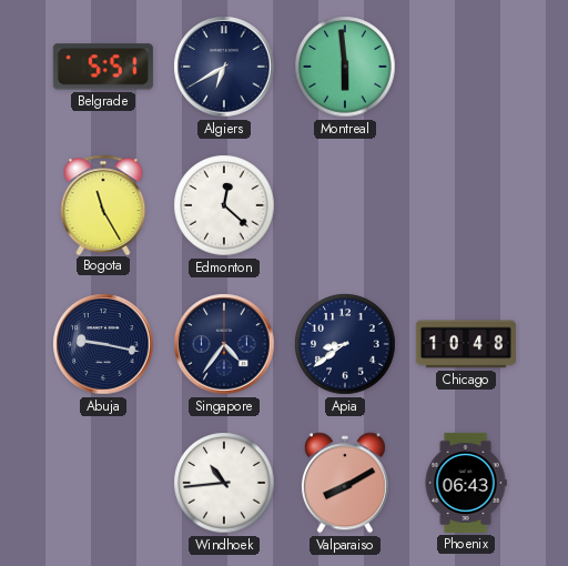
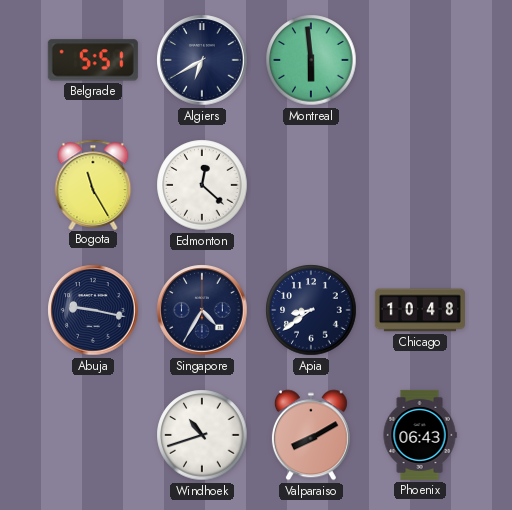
Singapore: 4:36 -> 4:35 (202, 310)
Windhoek: 10:44 -> 10:42 (202, 435)
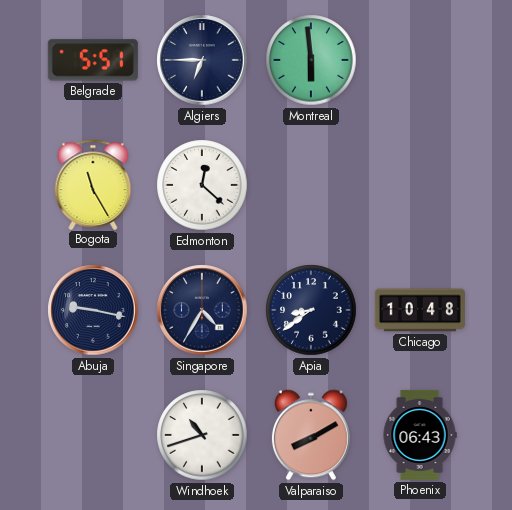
Algiers: 6:40 -> 6:45 (202, 60)
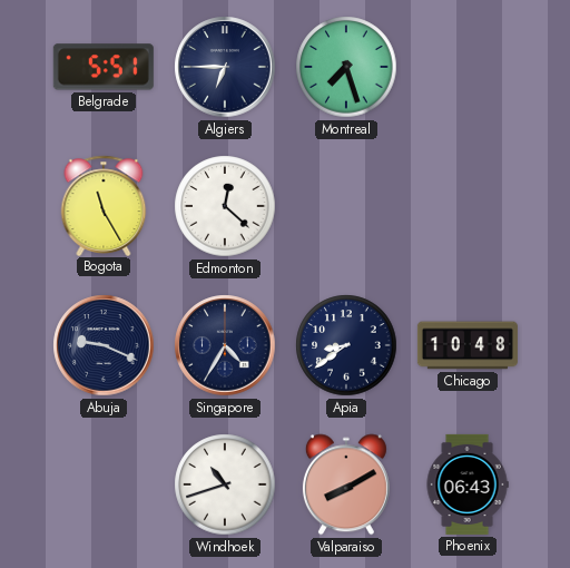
Montreal: 5:59 -> 7:27 (346, 67)
Abuja: 9:17 -> 9:19 (104, 345)
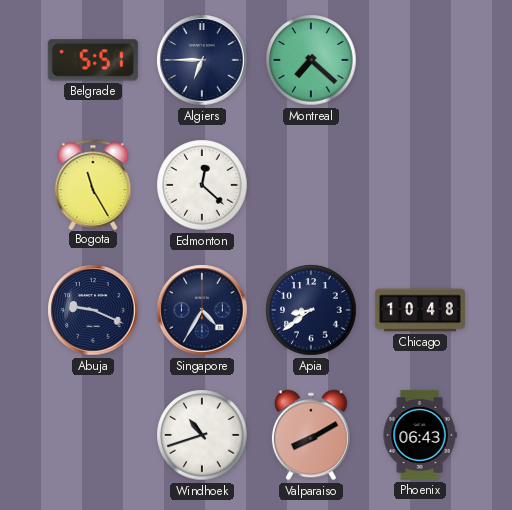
Montreal: 7:27 -> 7:22 (311, 60)
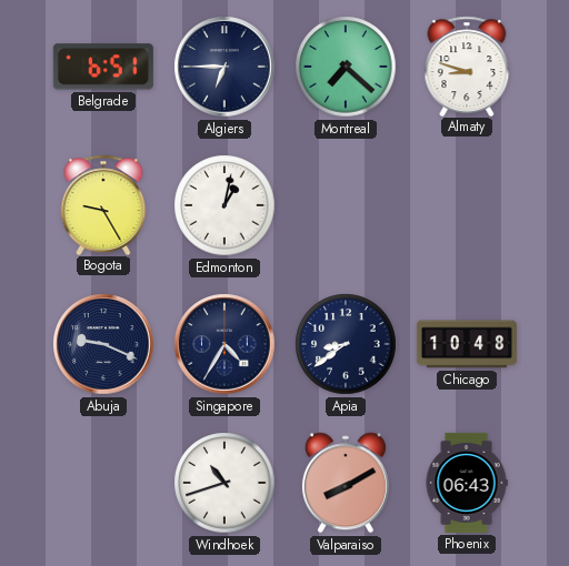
Belgrade: 5:51 -> 6:51 (103, 67)
Almaty: none -> 8:48 (467, 65)
Bogota: 11:25 -> 9:25 (103, 204)
Edmonton: 12:22 -> 1:02 (224, 205)
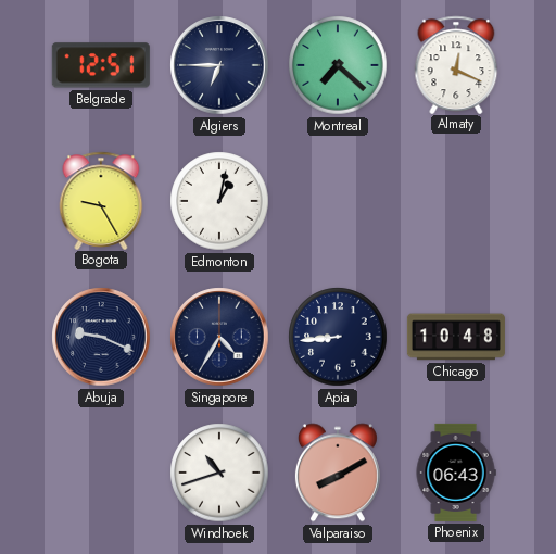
Belgrade: 6:51 -> 12:51 (101, 65)
Almaty: 8:48 -> 12:19 (456, 64)
Apia: 8:39 -> 8:44 (338, 337)
